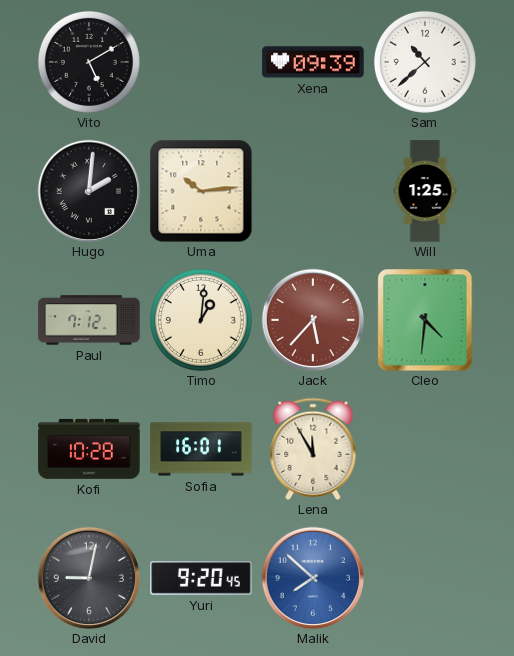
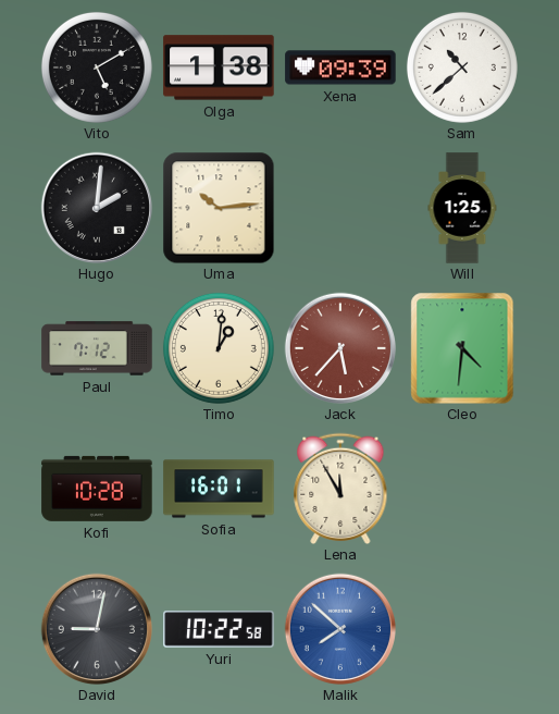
Olga: none -> 1:38 (219, 67)
Yuri: 9:20 -> 10:22 (219, 629)
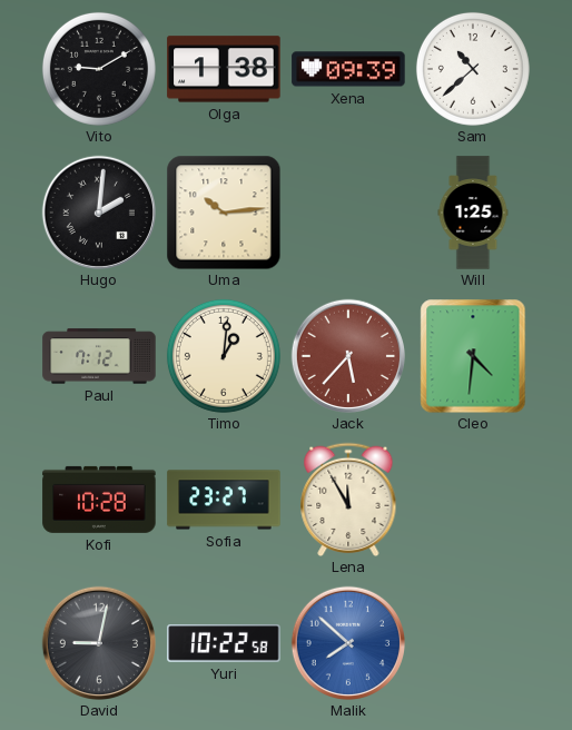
Vito: 5:10 -> 9:10 (99, 69)
Sofia: 16:01 -> 23:27 (224, 500)
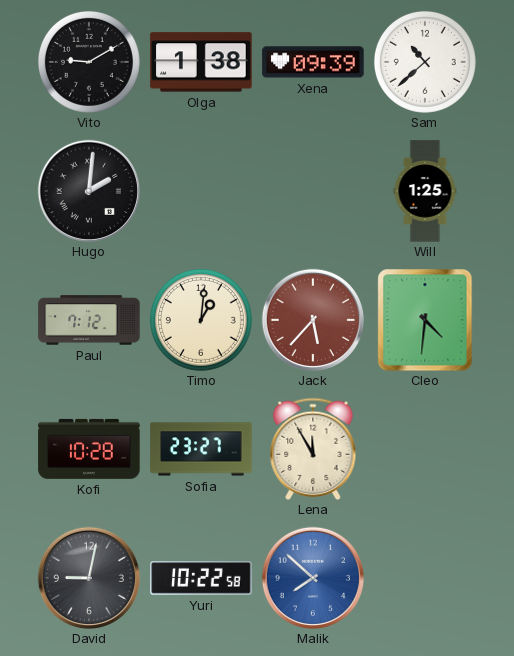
Uma: 10:14 -> none (224, 213)
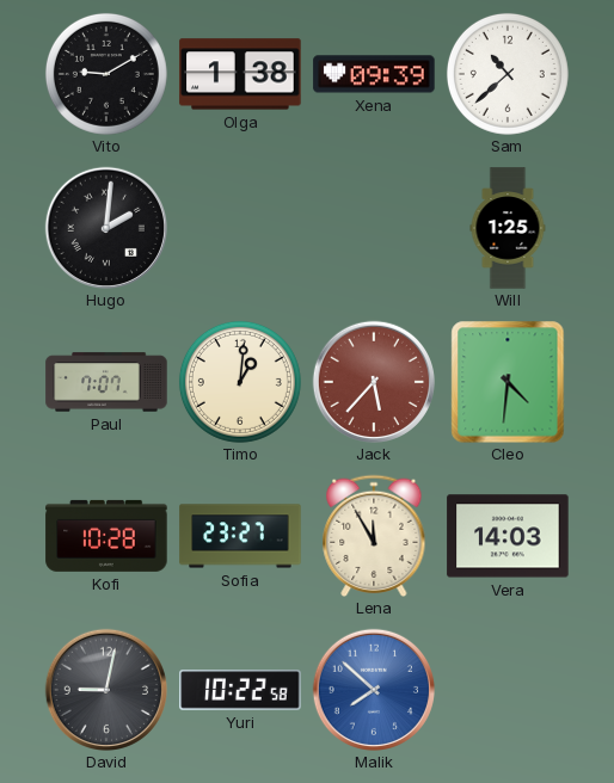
Paul: 7:12 -> 7:07 (106, 382)
Vera: none -> 14:03 (508, 536)
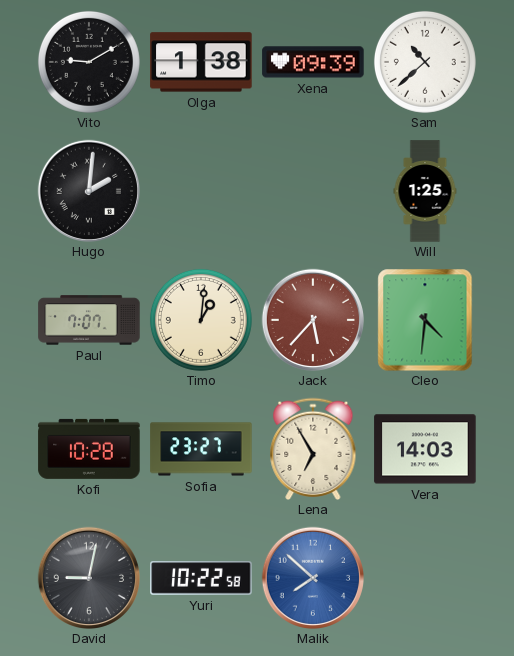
Lena: 11:55 -> 6:55 (313, 448)
